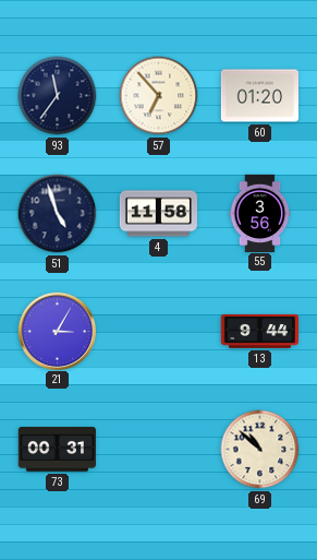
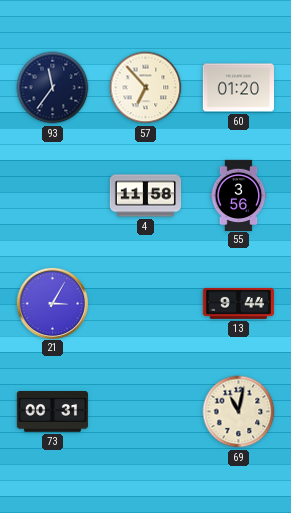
51: 4:57 -> none (58, 214)
69: 10:52 -> 11:02 (239, 412)
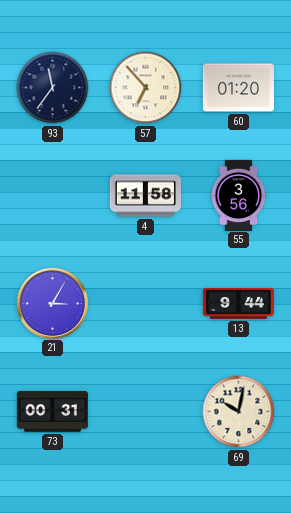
69: 11:02 -> 10:02 (239, 412)
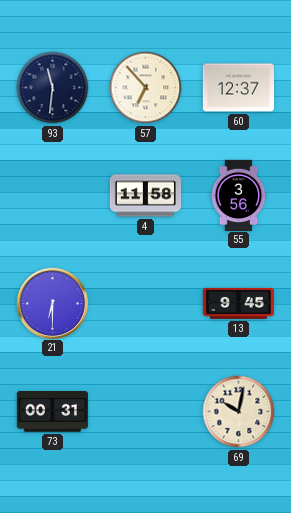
93: 11:36 -> 11:31 (53, 88)
60: 01:20 -> 12:37 (238, 88)
21: 3:05 -> 6:30 (52, 303)
13: 9:44 -> 9:45 (238, 303)
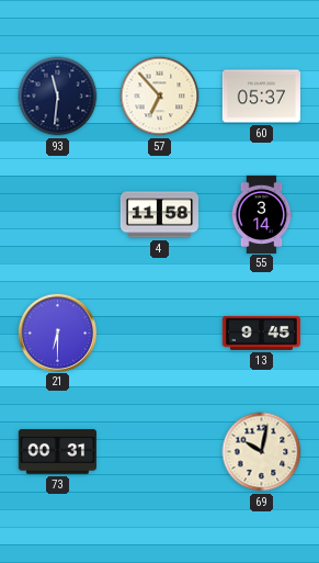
60: 12:37 -> 05:37 (261, 97)
55: 3:56 -> 3:14 (262, 214)
